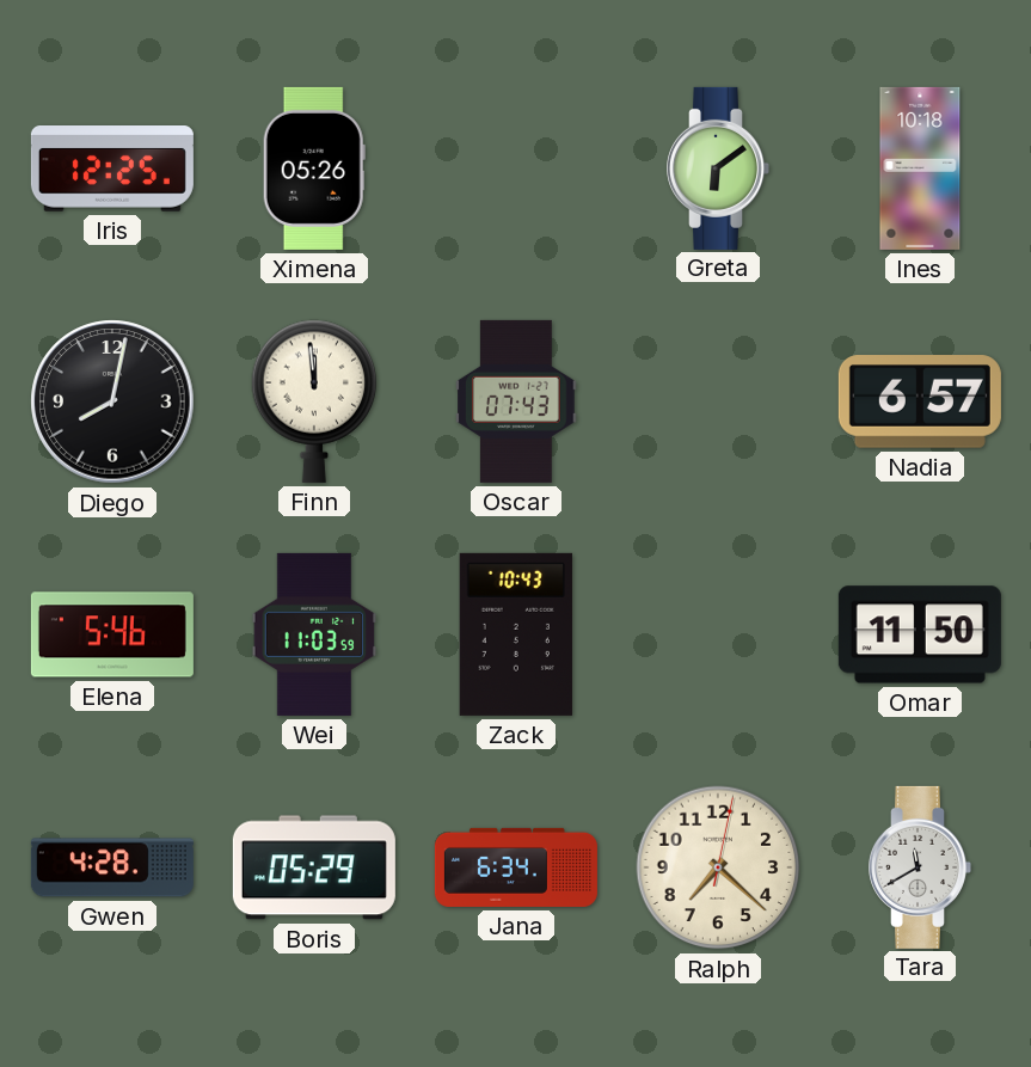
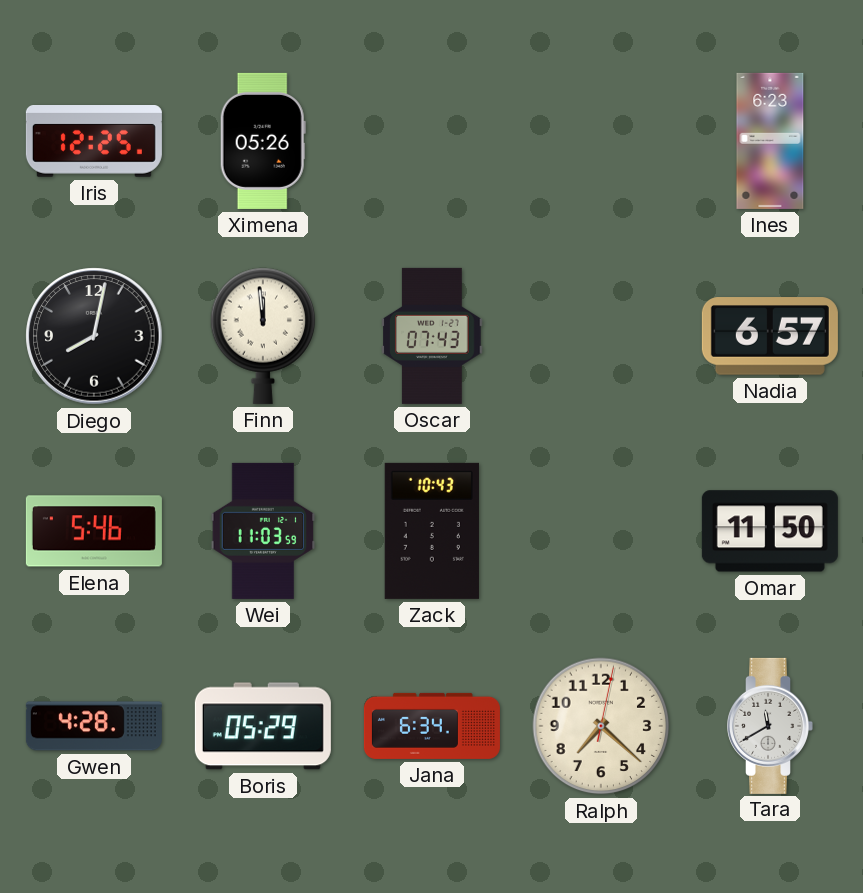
Greta: 6:09 -> none (718, 168)
Ines: 10:18 -> 6:23 (770, 141)
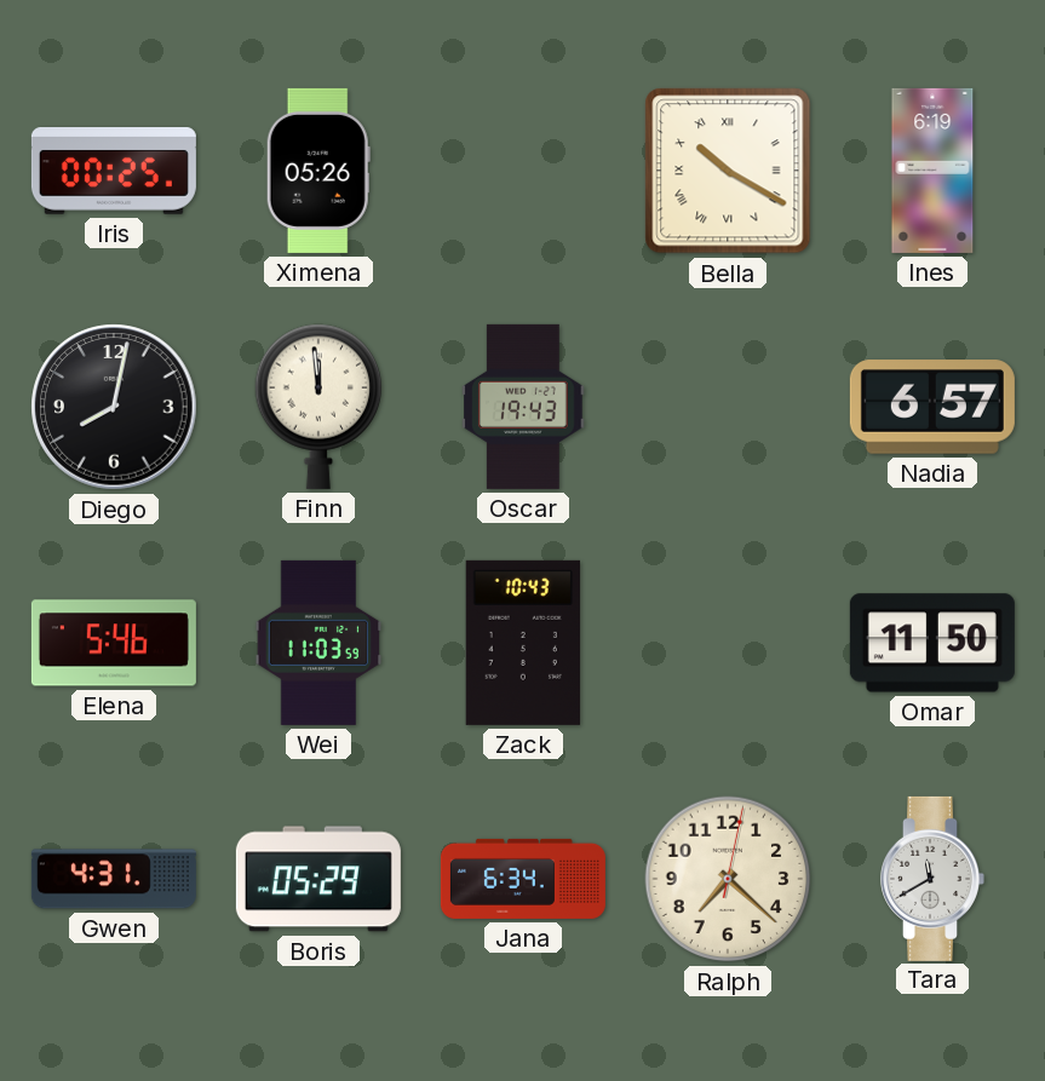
Iris: 12:25 -> 00:25 (114, 172)
Bella: none -> 10:20 (728, 171)
Ines: 6:23 -> 6:19 (932, 171)
Oscar: 07:43 -> 19:43 (523, 407)
Gwen: 4:28 -> 4:31 (114, 879)
